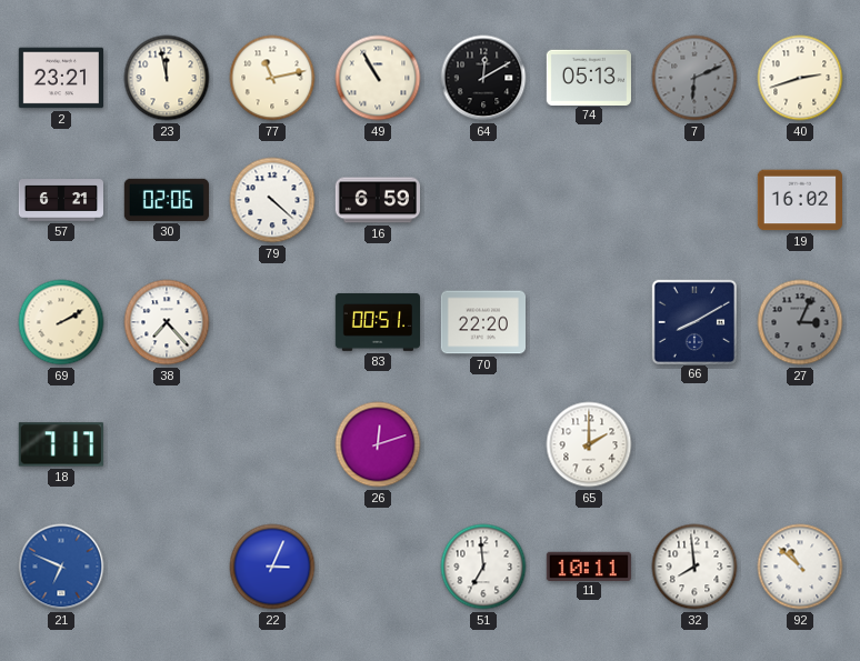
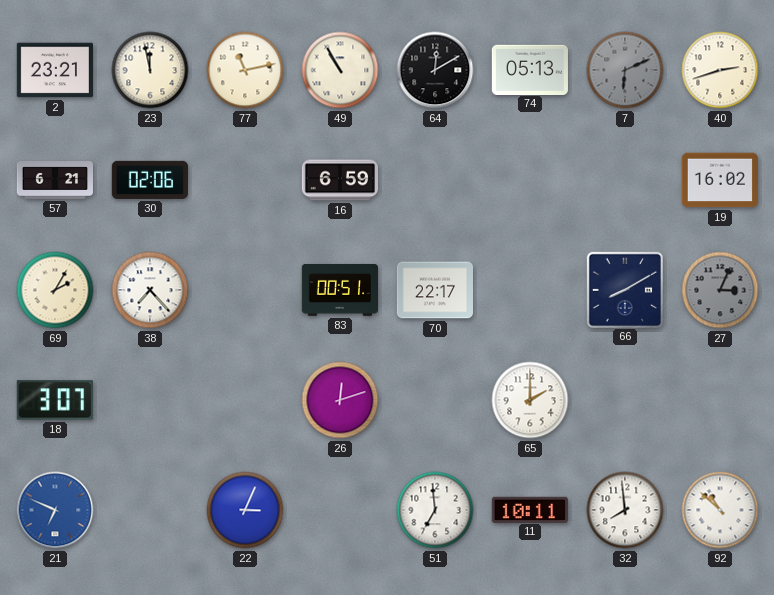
79: 4:22 -> none (272, 200)
69: 2:10 -> 2:05 (55, 290)
70: 22:20 -> 22:17 (434, 290)
18: 7:17 -> 3:07 (55, 400)
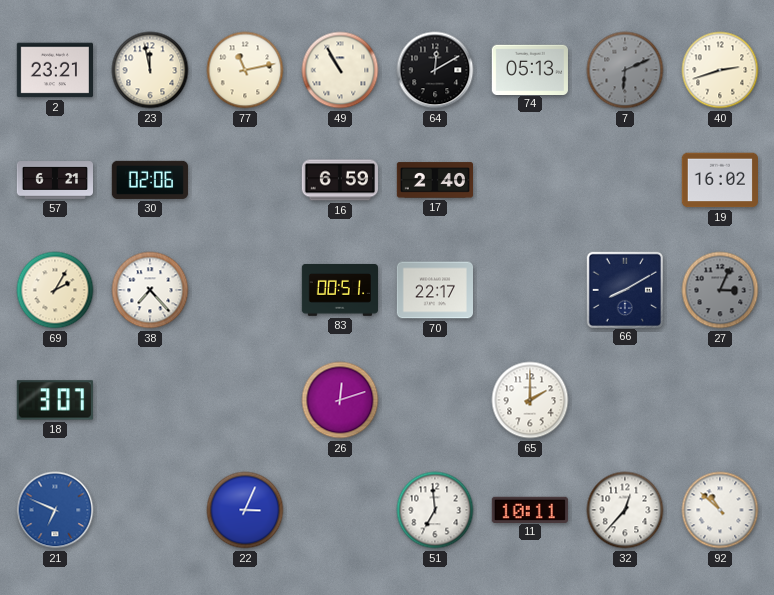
17: none -> 2:40 (434, 180)
32: 7:59 -> 12:37 (625, 510)
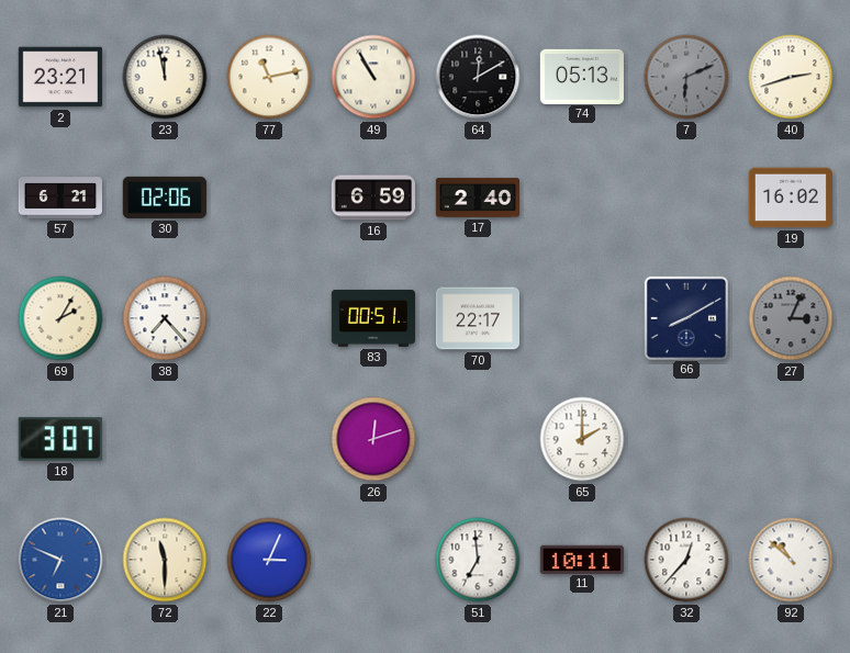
72: none -> 11:30 (165, 560)
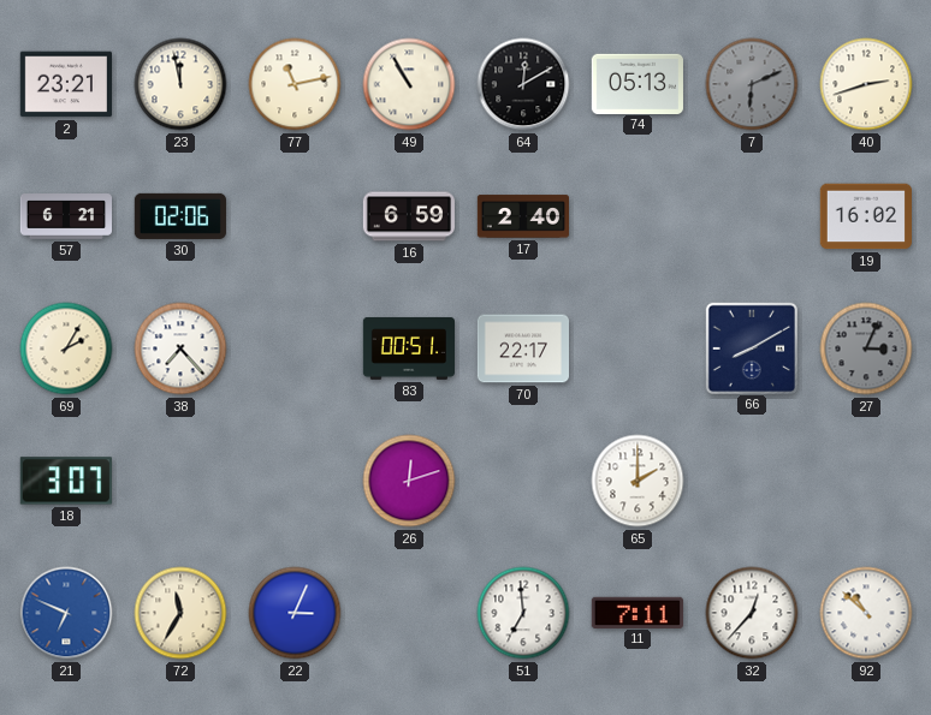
72: 11:30 -> 11:35 (180, 613)
11: 10:11 -> 7:11 (638, 612)
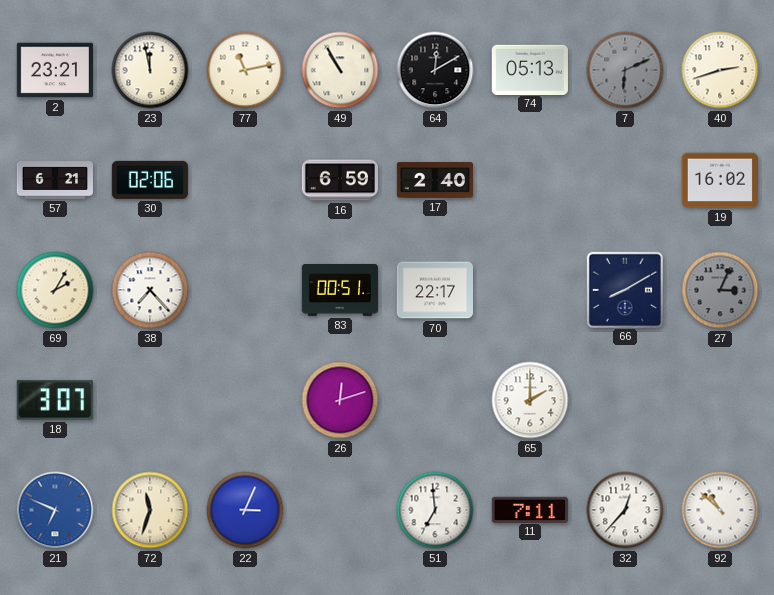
72: 11:35 -> 11:33 (150, 510)
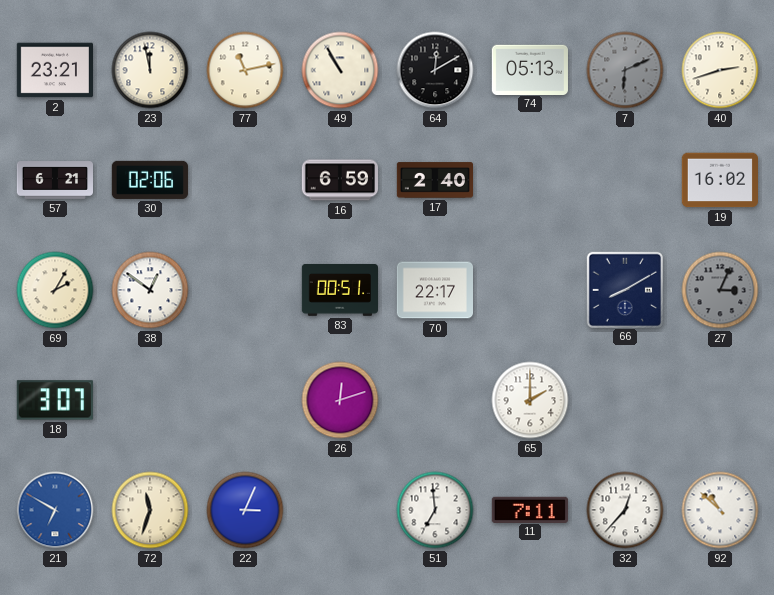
38: 7:23 -> 12:51 (150, 290)
21: 6:49 -> 6:50 (55, 510)
